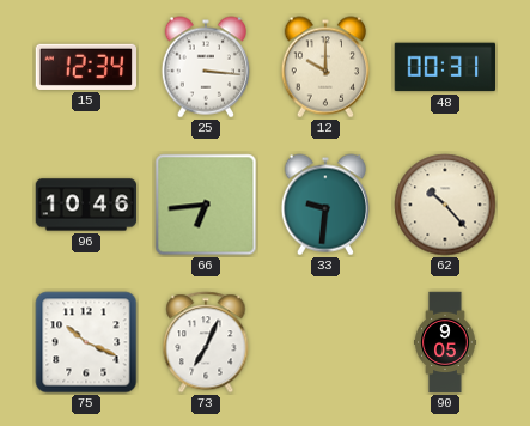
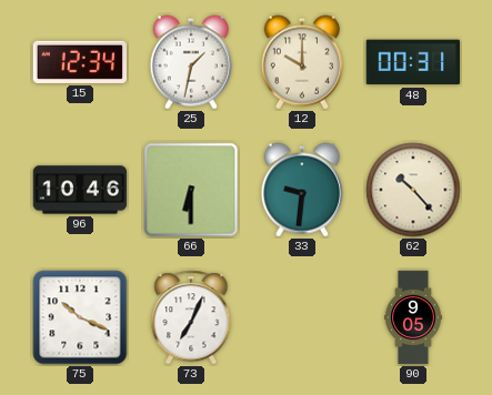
25: 3:16 -> 1:32 (190, 62)
66: 6:44 -> 6:30 (191, 190)
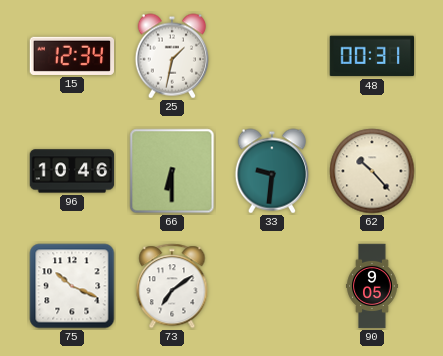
12: 10:00 -> none (301, 62)
73: 7:04 -> 7:09 (172, 286)
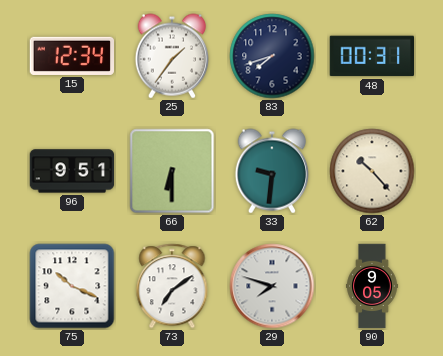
25: 1:32 -> 1:36 (171, 56)
83: none -> 7:42 (272, 56)
96: 10:46 -> 9:51 (72, 171)
29: none -> 7:48 (272, 286)
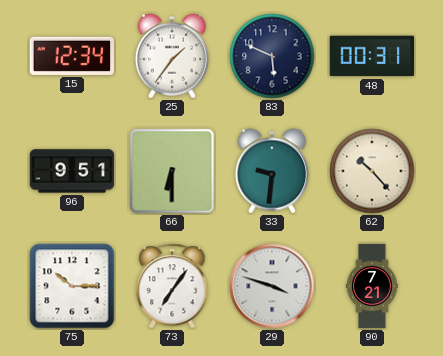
83: 7:42 -> 5:49 (272, 56)
75: 10:19 -> 10:15 (72, 286)
73: 7:09 -> 7:06 (172, 286)
29: 7:48 -> 3:48 (272, 286)
90: 9:05 -> 7:21 (372, 286)
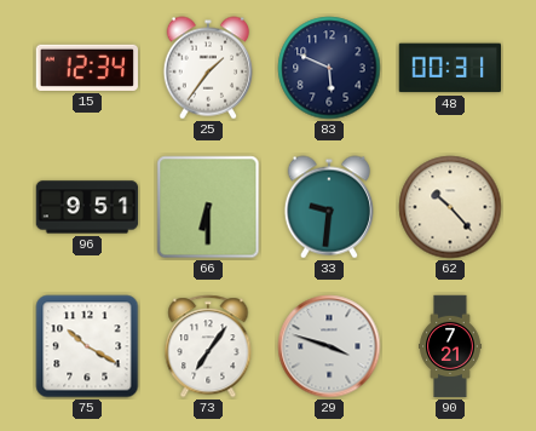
75: 10:15 -> 10:20 (87, 346)
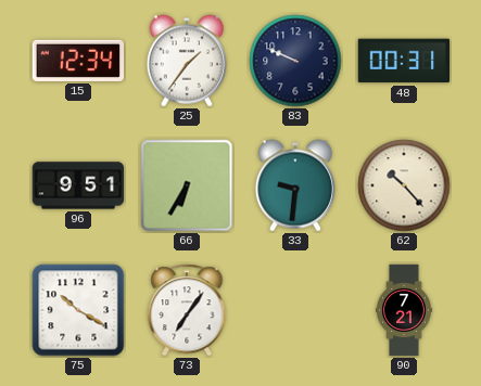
83: 5:49 -> 9:49 (295, 61)
66: 6:30 -> 6:35 (187, 185)
29: 3:48 -> none (329, 346)
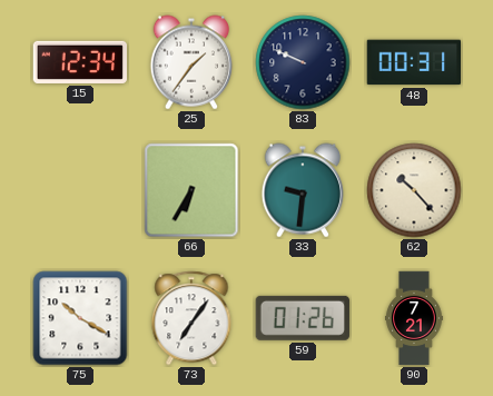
96: 9:51 -> none (78, 185)
59: none -> 01:26 (303, 318)
